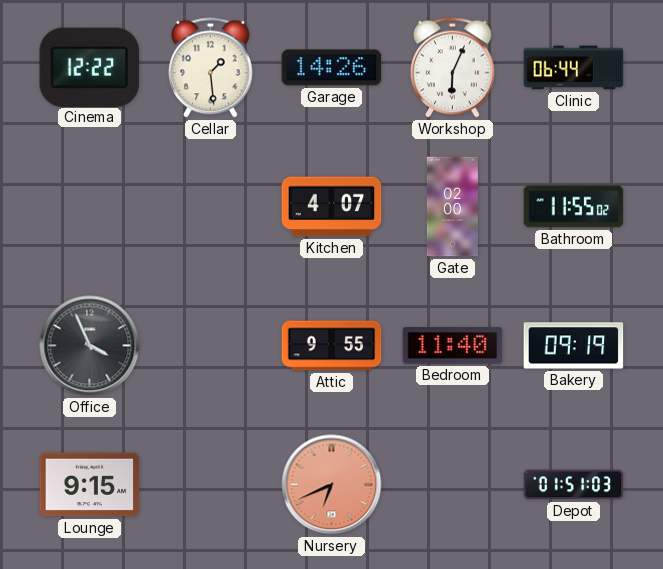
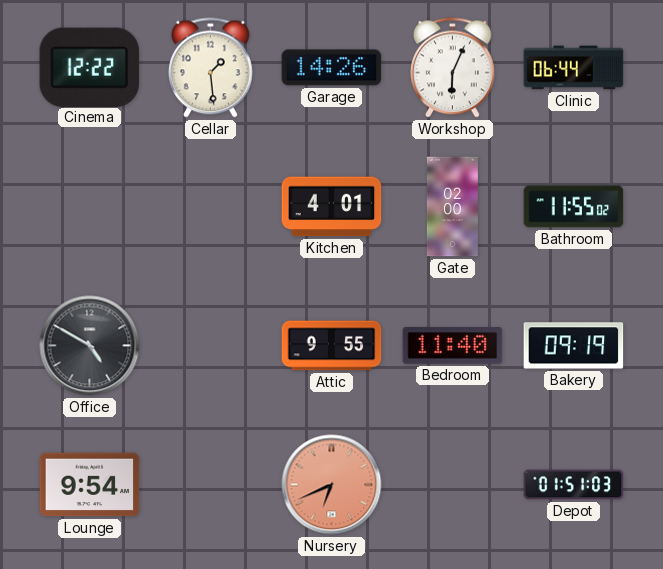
Kitchen: 4:07 -> 4:01 (332, 207)
Office: 3:56 -> 4:50 (90, 346)
Lounge: 9:15 -> 9:54 (90, 485)
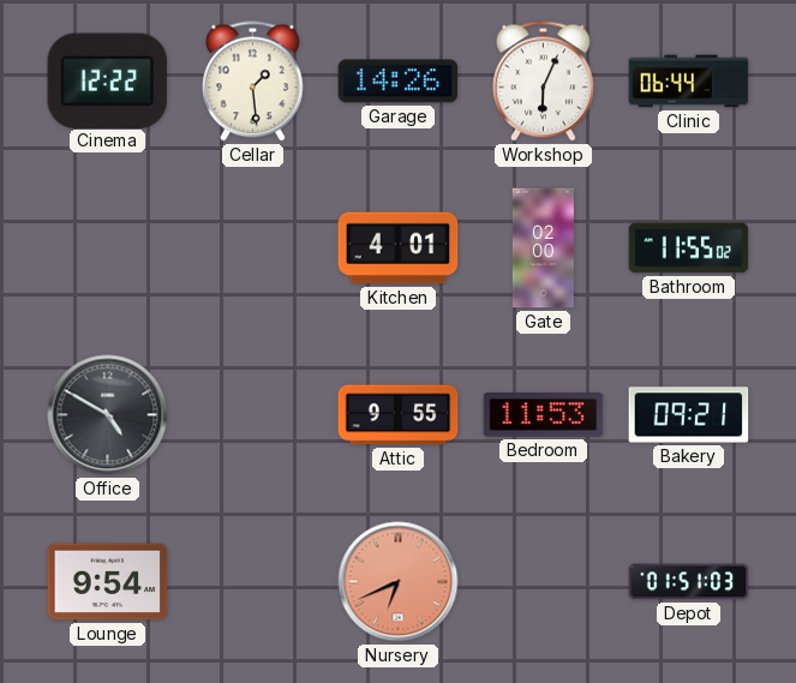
Bedroom: 11:40 -> 11:53 (544, 415)
Bakery: 09:19 -> 09:21 (689, 415)
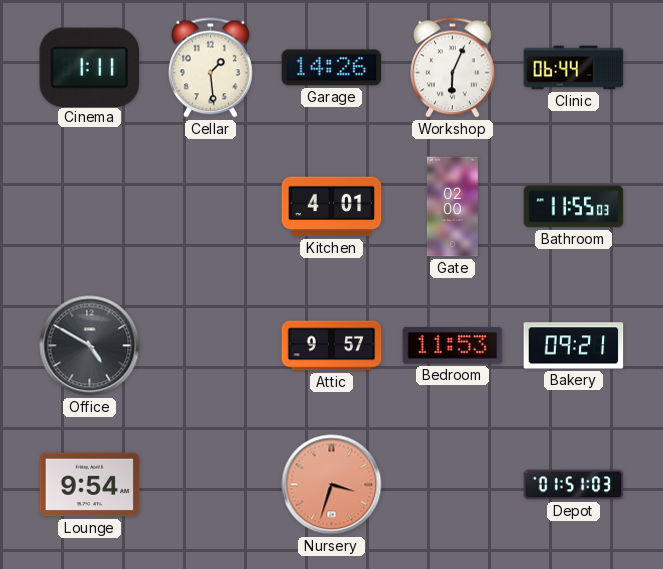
Cinema: 12:22 -> 1:11 (90, 67)
Bathroom: 11:55:02 -> 11:55:03 (574, 207)
Attic: 9:55 -> 9:57 (332, 346)
Nursery: 6:41 -> 3:33 (332, 485)
